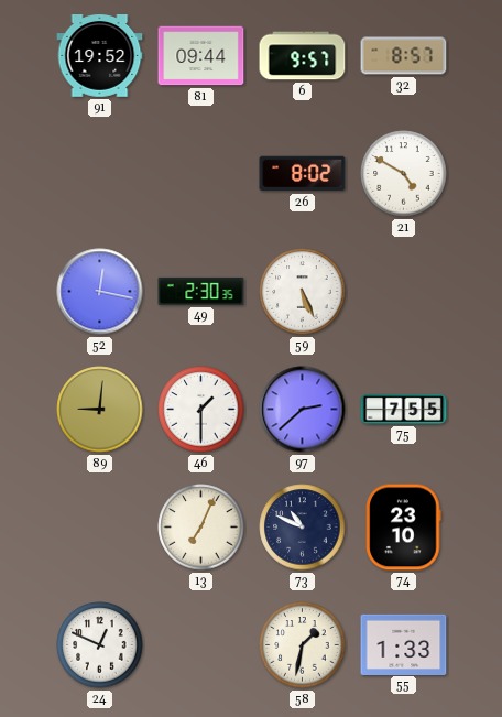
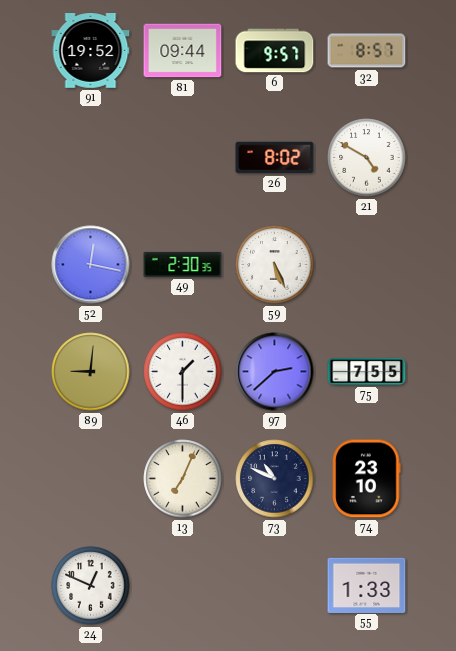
58: 1:32 -> none (303, 645)
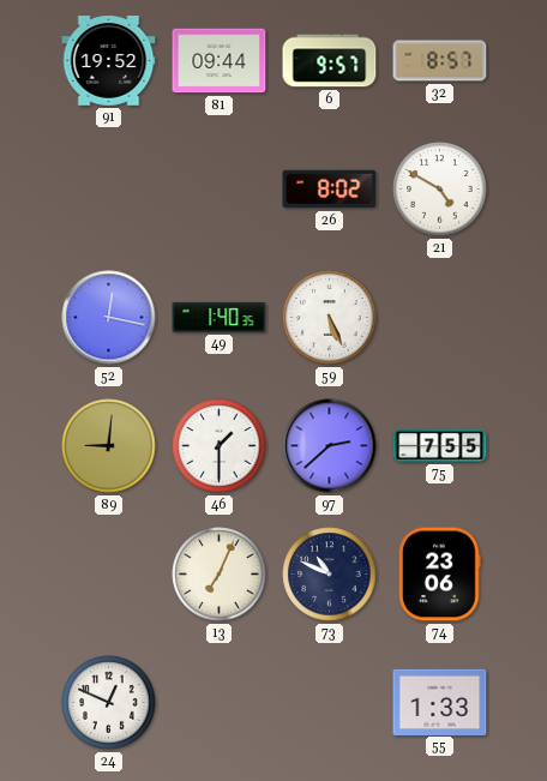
49: 2:30 -> 1:40 (220, 317)
74: 23:10 -> 23:06 (440, 575)
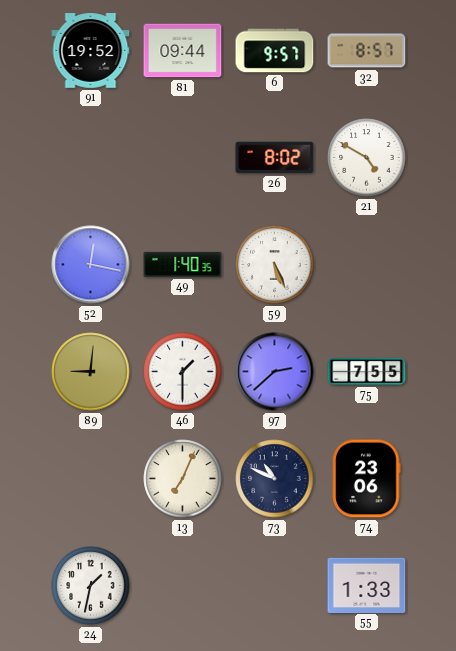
24: 12:49 -> 1:32 (91, 586)
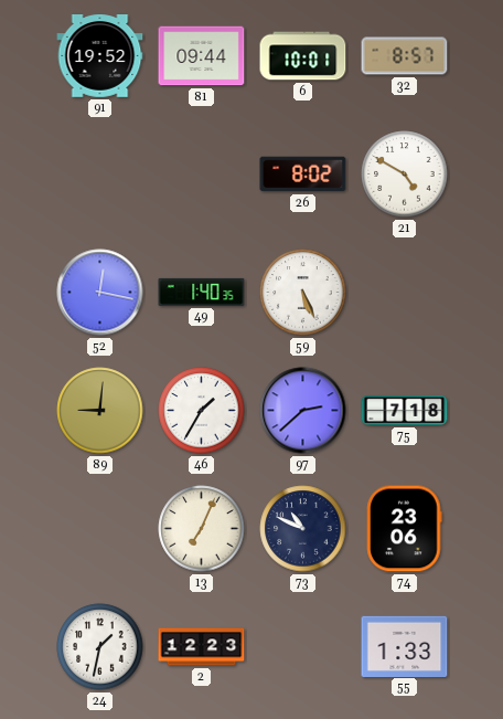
6: 9:57 -> 10:01 (303, 56)
46: 1:30 -> 1:35 (202, 411)
75: 7:55 -> 7:18 (405, 410)
2: none -> 12:23 (202, 647)
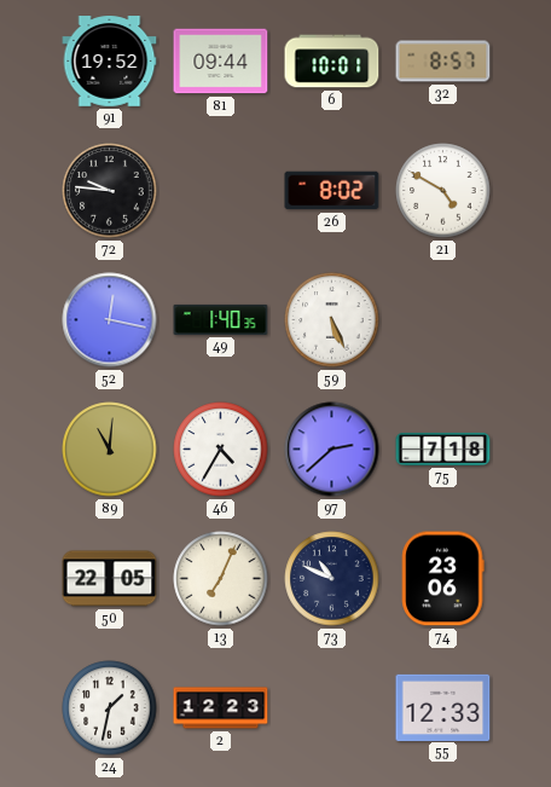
72: none -> 9:46 (110, 191)
89: 9:01 -> 11:01 (110, 450)
46: 1:35 -> 4:35 (221, 450)
50: none -> 22:05 (110, 579)
55: 1:33 -> 12:33 (443, 707)
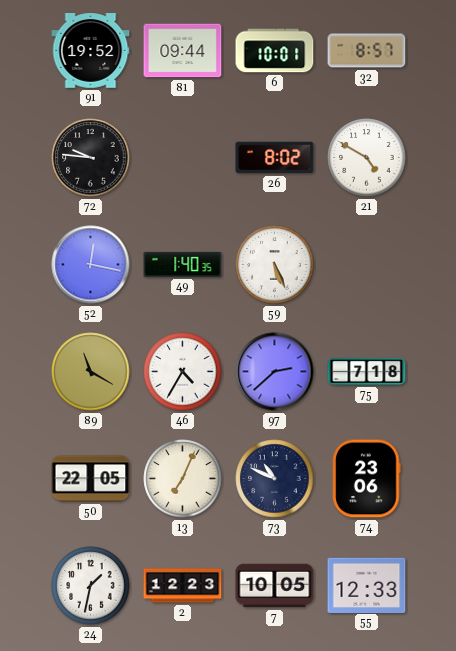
89: 11:01 -> 11:20 (91, 372)
7: none -> 10:05 (275, 586)
